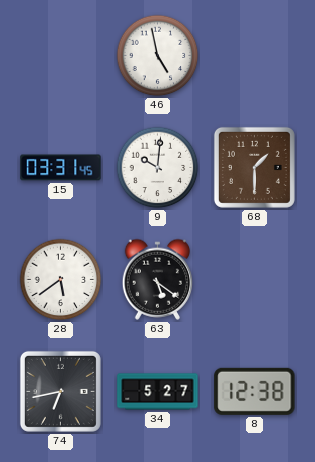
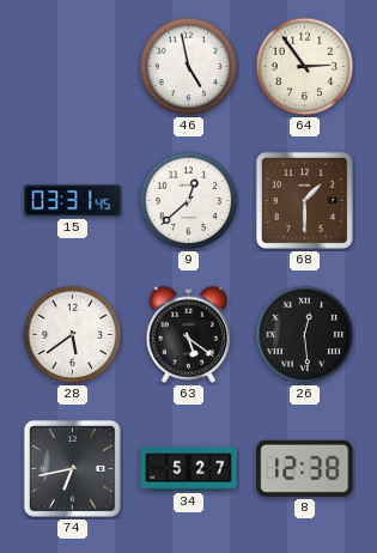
64: none -> 2:54 (305, 67)
9: 10:01 -> 12:38 (189, 201)
26: none -> 12:29 (305, 335)
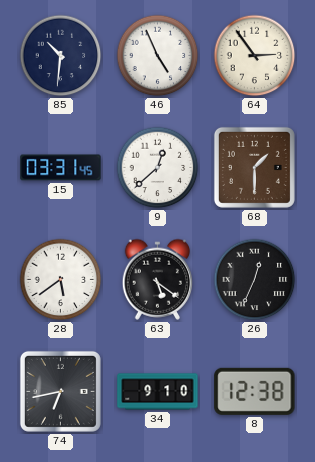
85: none -> 10:31 (61, 56)
46: 4:58 -> 4:56 (158, 56)
26: 12:29 -> 12:34 (255, 280)
34: 5:27 -> 9:10 (158, 392)
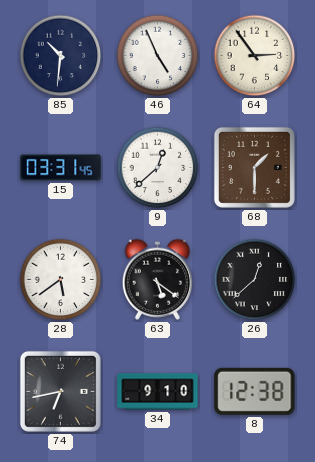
26: 12:34 -> 12:38 (255, 280)
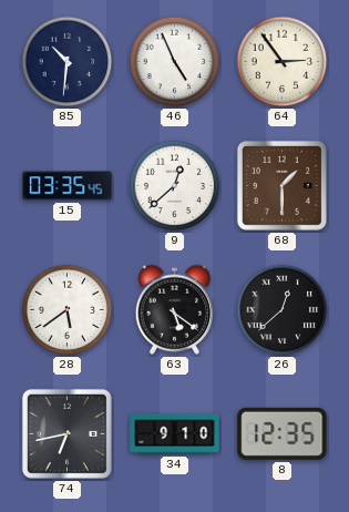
15: 03:31 -> 03:35 (68, 186)
8: 12:38 -> 12:35 (283, 433)
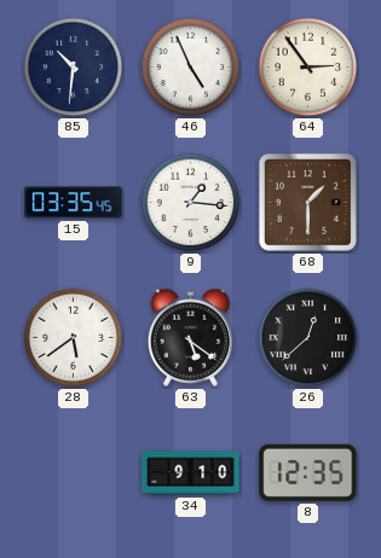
9: 12:38 -> 1:16 (191, 203)
74: 6:43 -> none (66, 433)
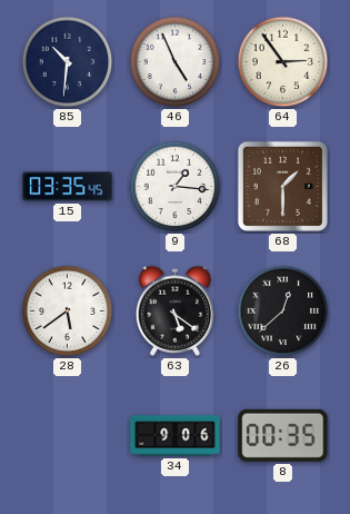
34: 9:10 -> 9:06 (176, 436)
8: 12:35 -> 00:35 (283, 435)
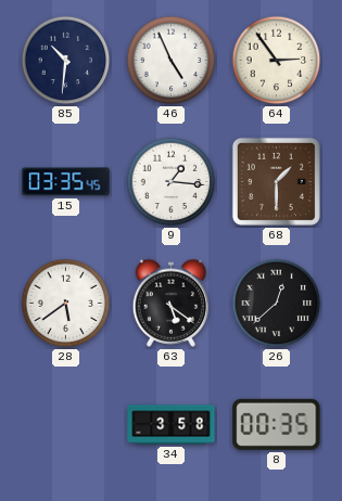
34: 9:06 -> 3:58 (172, 425)
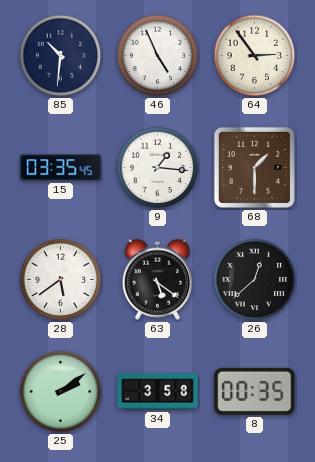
25: none -> 2:09 (61, 392)
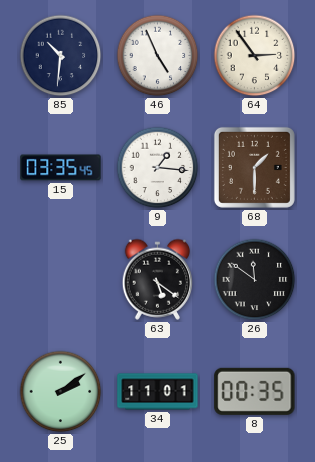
28: 5:39 -> none (61, 280)
26: 12:38 -> 11:51 (255, 280)
34: 3:58 -> 11:01 (158, 392)
